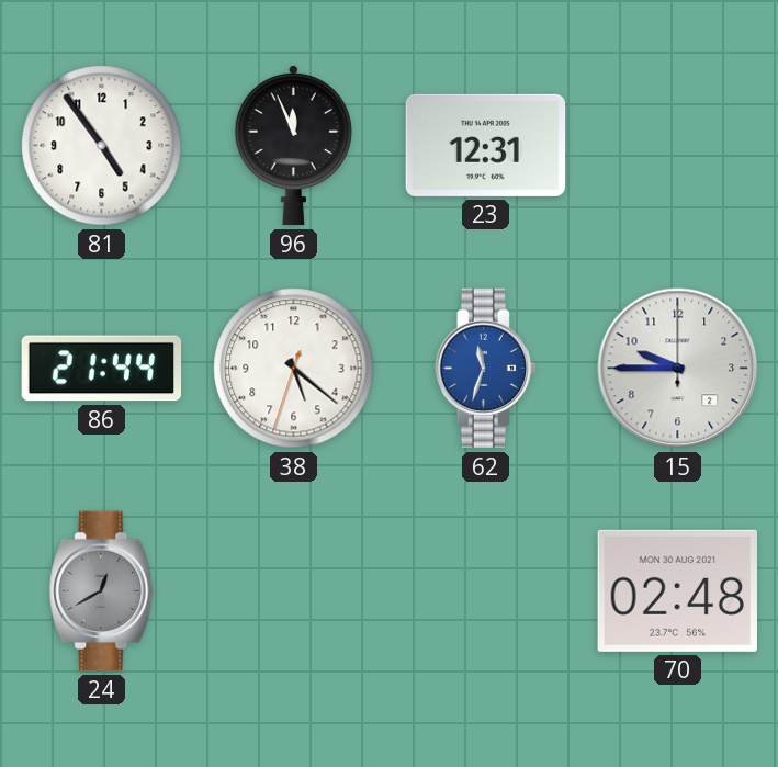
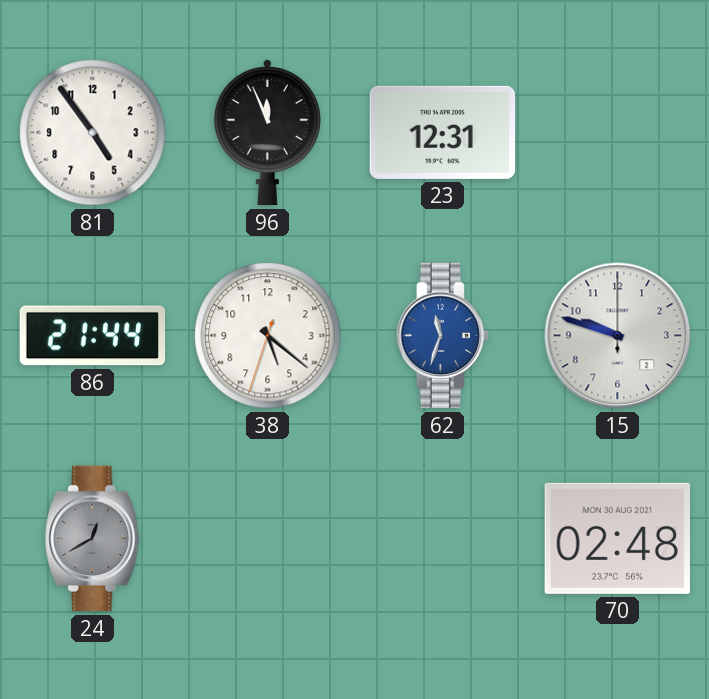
15: 9:45 -> 9:48 (618, 336)
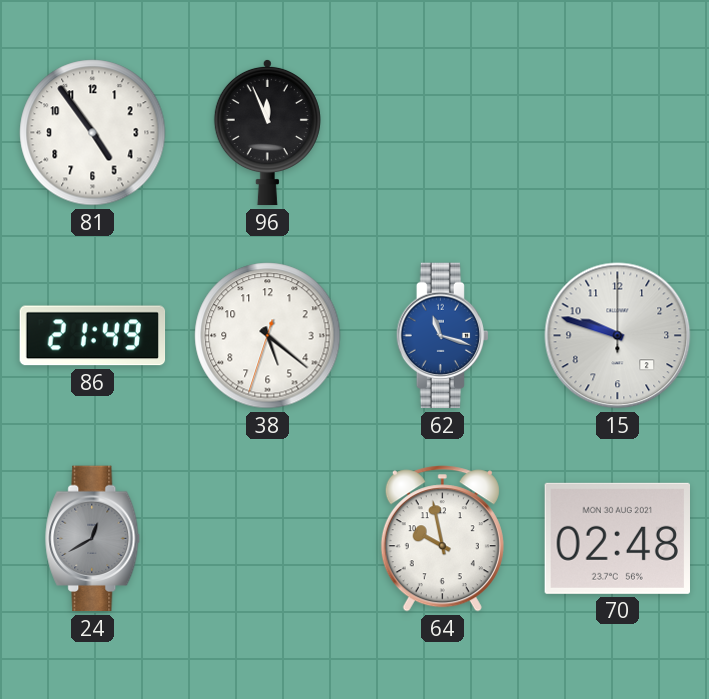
23: 12:31 -> none (443, 132)
86: 21:44 -> 21:49 (93, 336)
62: 11:33 -> 11:18 (442, 336)
64: none -> 9:58 (442, 539)
